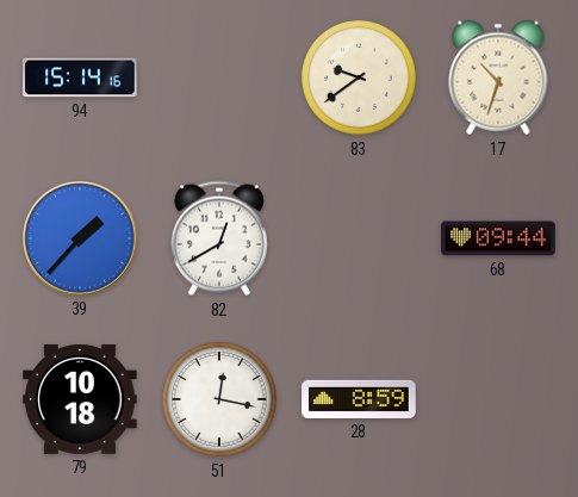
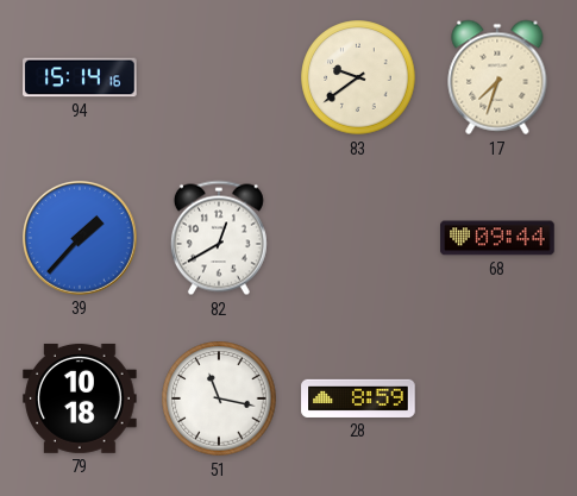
17: 10:33 -> 7:33 (497, 77)
51: 12:17 -> 11:17 (219, 398)
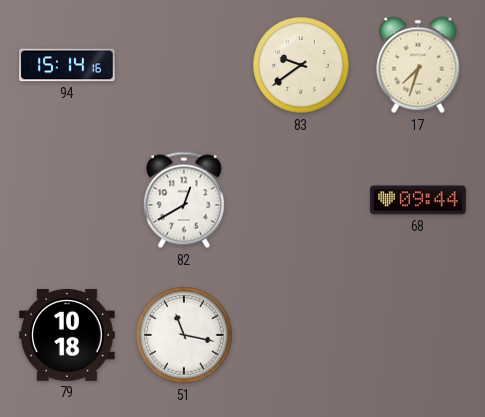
39: 1:37 -> none (81, 239)
28: 8:59 -> none (358, 398)
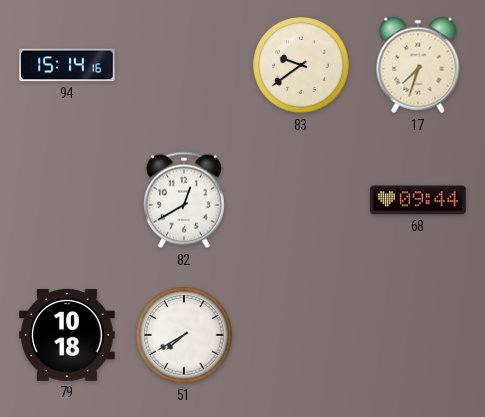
51: 11:17 -> 7:40 (184, 335)
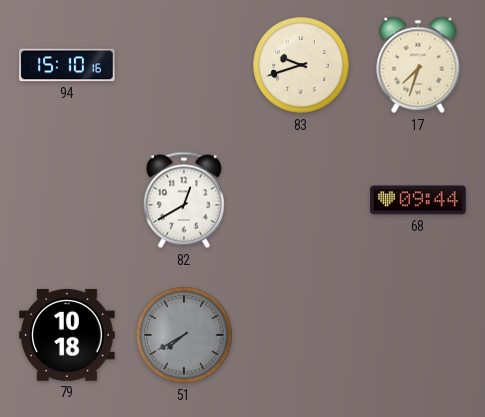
94: 15:14 -> 15:10 (67, 65)
83: 9:39 -> 9:42 (301, 65)
51 dial: white -> grey (184, 335)
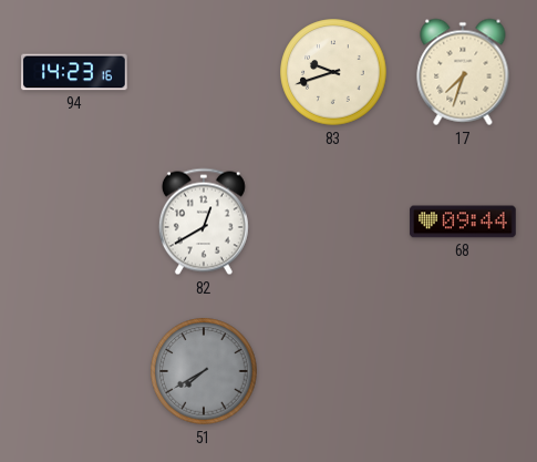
94: 15:10 -> 14:23 (74, 72)
79: 10:18 -> none (67, 335)
